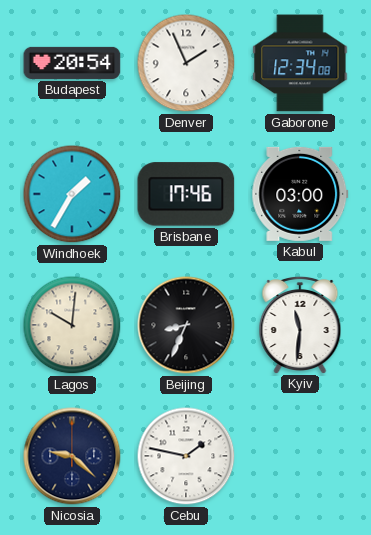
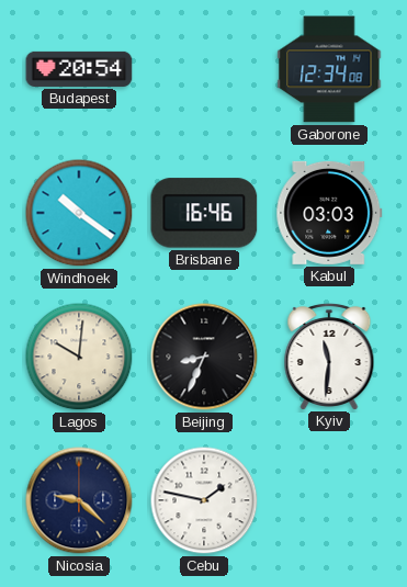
Denver: 1:56 -> none (186, 63)
Windhoek: 1:35 -> 10:21 (79, 213)
Brisbane: 17:46 -> 16:46 (204, 213)
Kabul: 03:00 -> 03:03 (329, 213)
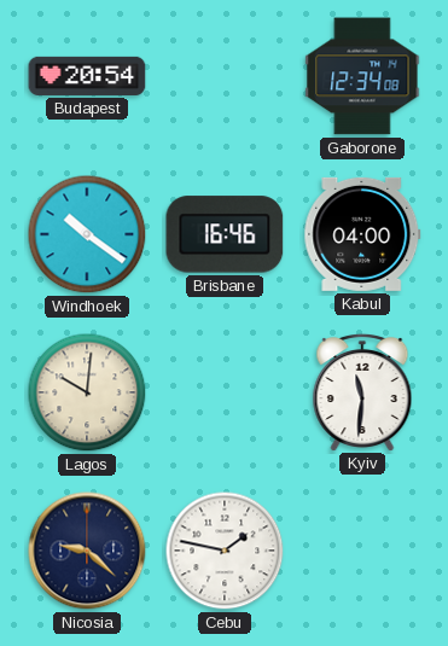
Kabul: 03:03 -> 04:00 (362, 234)
Beijing: 8:34 -> none (204, 357)
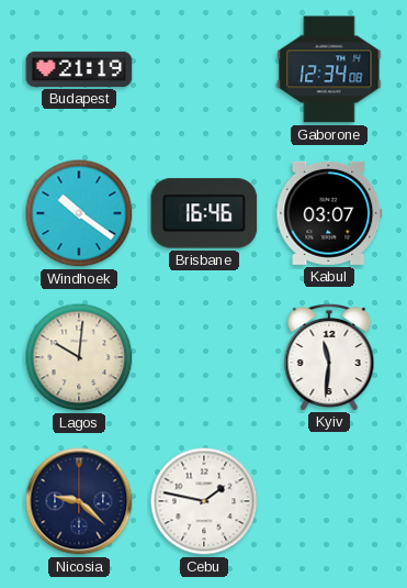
Budapest: 20:54 -> 21:19 (79, 69)
Kabul: 04:00 -> 03:07 (329, 213)
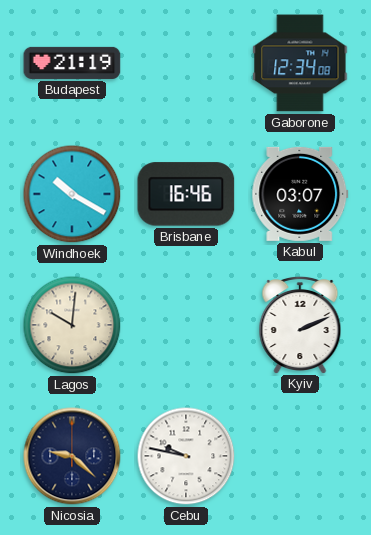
Windhoek: 10:21 -> 10:20 (72, 194)
Kyiv: 11:31 -> 2:11 (300, 324)
Cebu: 1:47 -> 9:47 (186, 456)
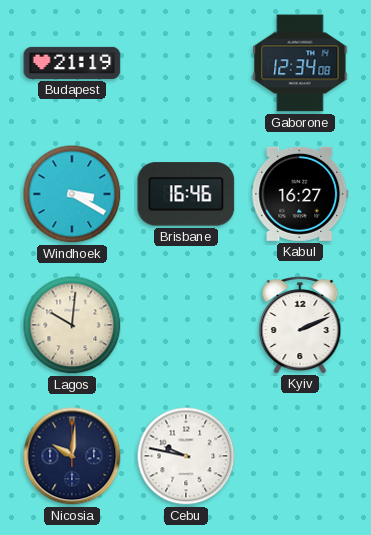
Windhoek: 10:20 -> 3:20 (72, 194)
Kabul: 03:07 -> 16:27 (300, 194)
Nicosia: 9:22 -> 10:01 (72, 456)
